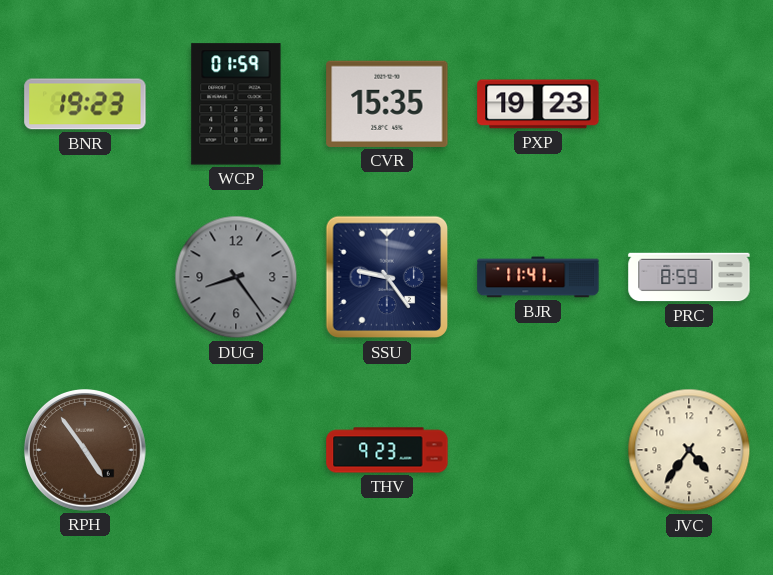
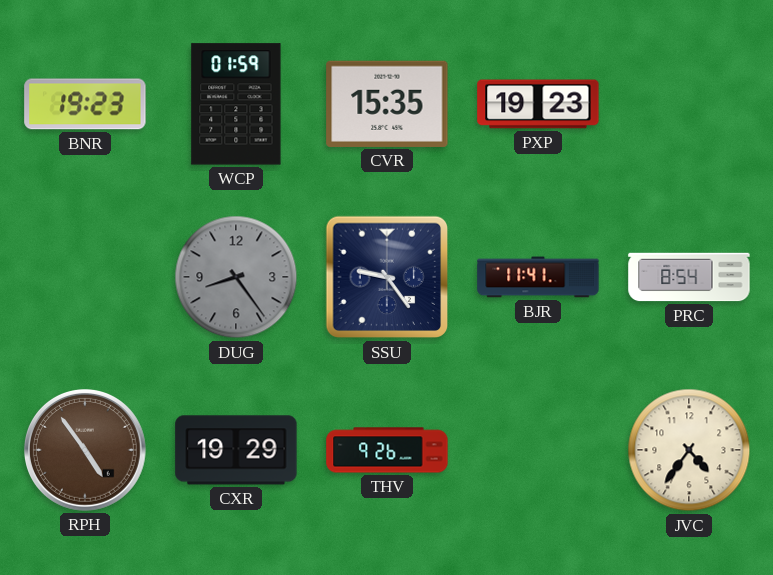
PRC: 8:59 -> 8:54 (689, 277)
CXR: none -> 19:29 (236, 450)
THV: 9:23 -> 9:26 (387, 450)
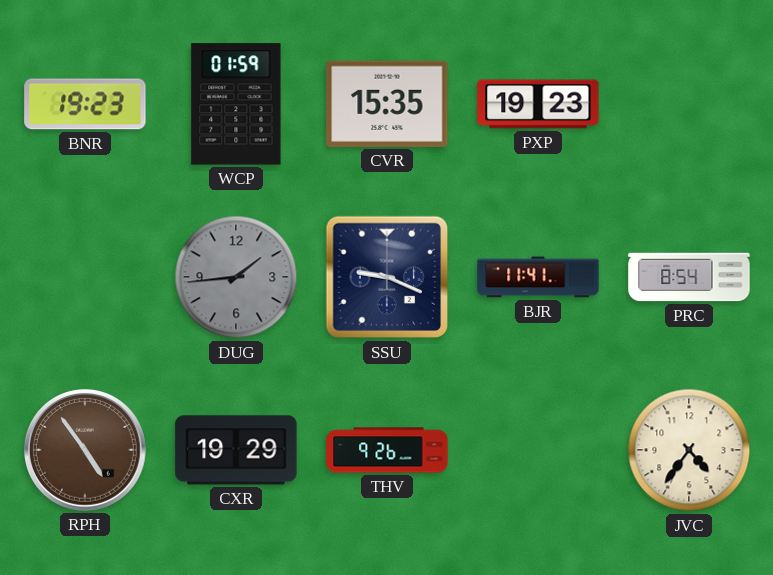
DUG: 8:24 -> 1:44 (236, 277)
SSU: 9:24 -> 9:19 (387, 277)
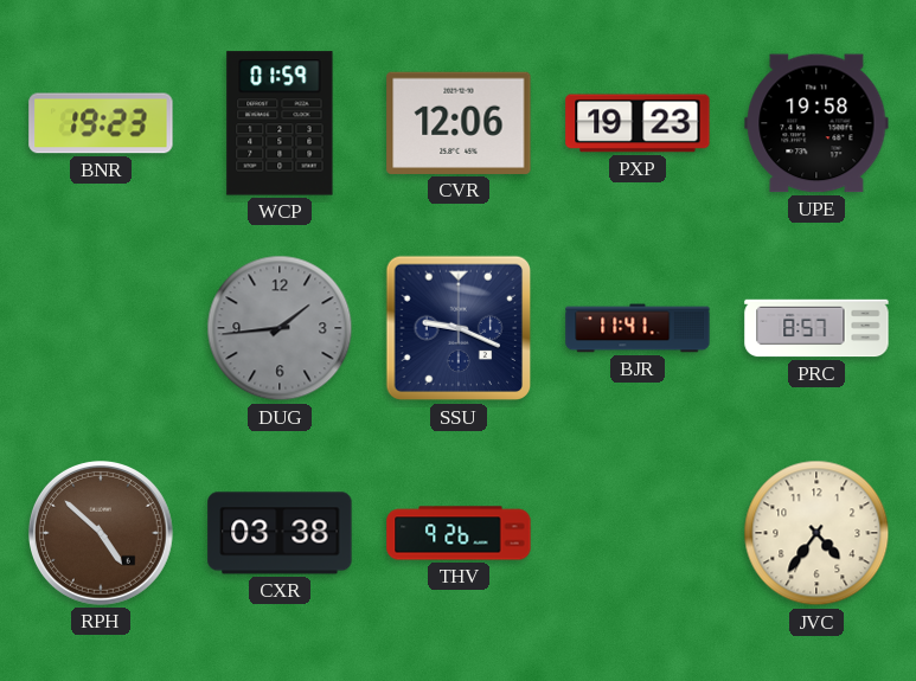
CVR: 15:35 -> 12:06 (459, 123)
UPE: none -> 19:58 (816, 123)
PRC: 8:54 -> 8:57 (816, 328)
RPH: 4:54 -> 4:52 (102, 534)
CXR: 19:29 -> 03:38 (280, 533)
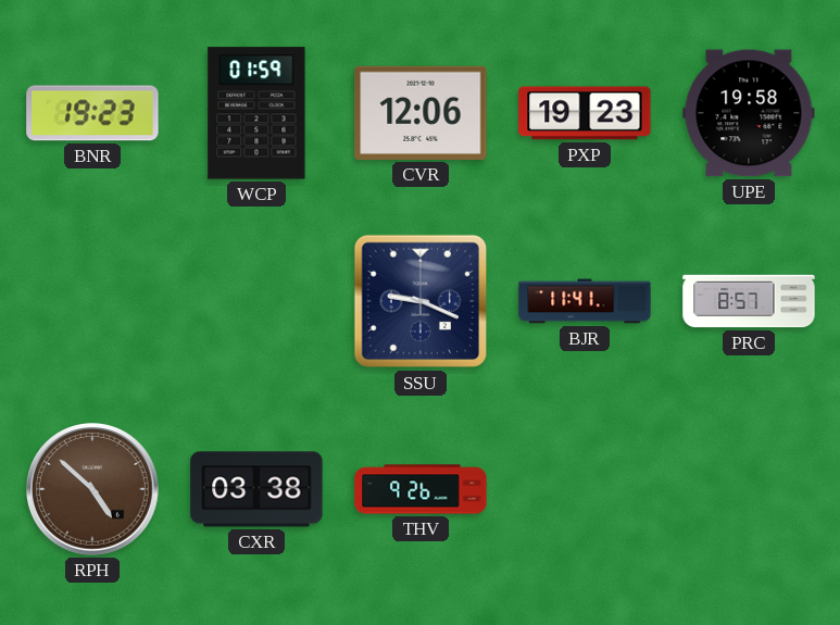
DUG: 1:44 -> none (280, 328)
JVC: 4:36 -> none (816, 533)
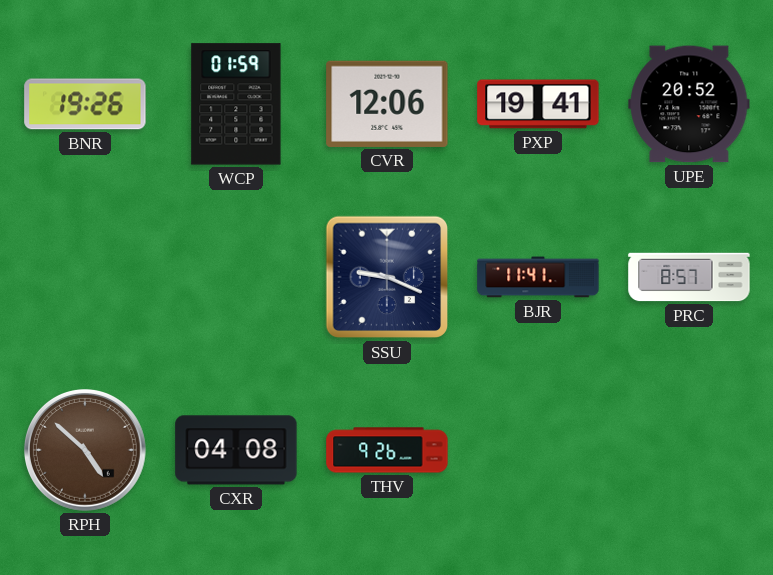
BNR: 19:23 -> 19:26 (85, 104)
PXP: 19:23 -> 19:41 (538, 104)
UPE: 19:58 -> 20:52 (689, 104)
CXR: 03:38 -> 04:08 (236, 450)
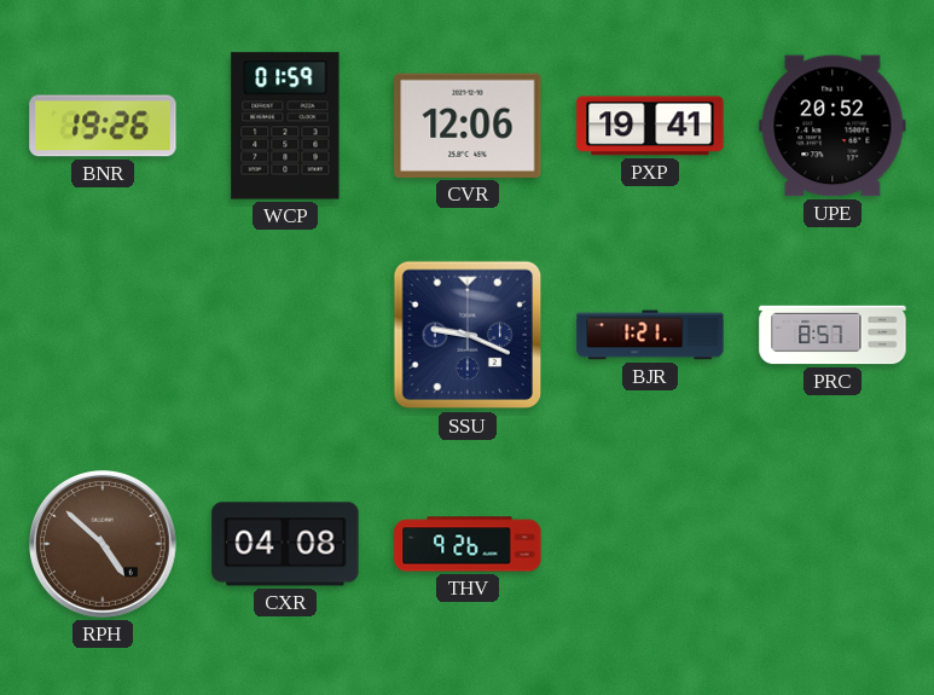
BJR: 11:41 -> 1:21 (650, 335)
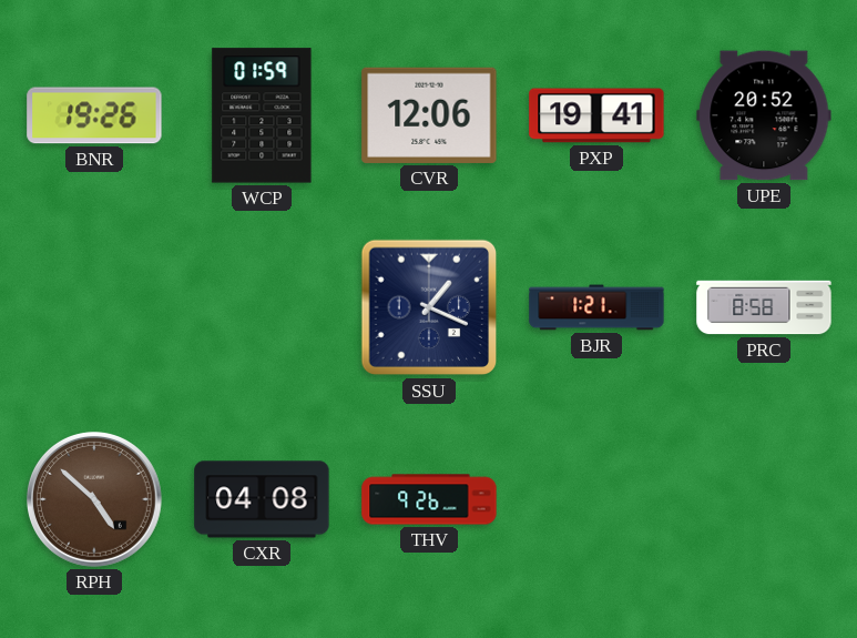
SSU: 9:19 -> 1:19 (429, 307)
PRC: 8:57 -> 8:58 (764, 307)
